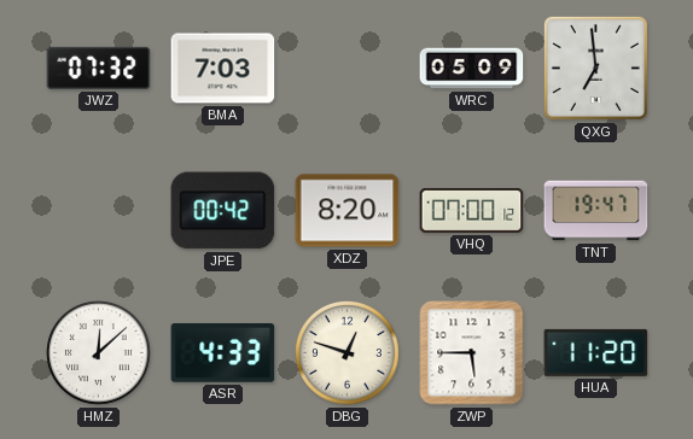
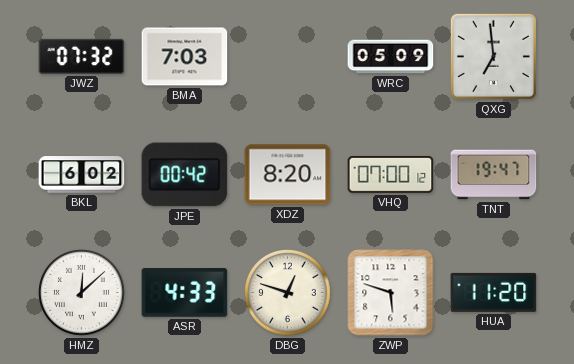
BKL: none -> 6:02 (82, 175)
ZWP: 5:45 -> 5:48 (391, 293)
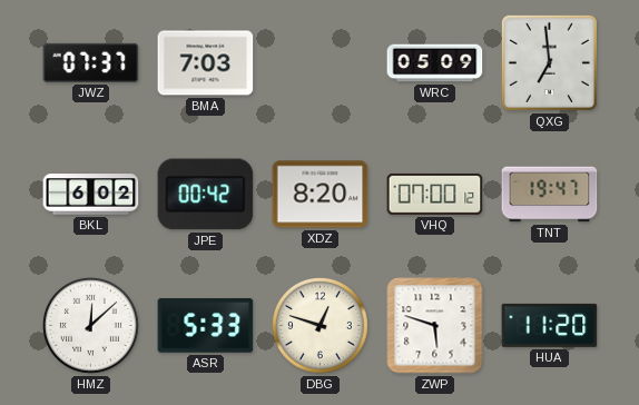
JWZ: 07:32 -> 07:37 (91, 62)
ASR: 4:33 -> 5:33 (206, 326)
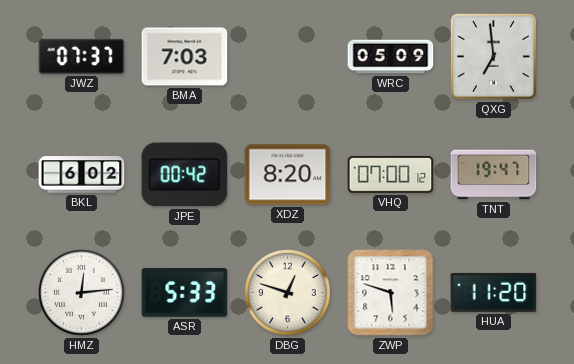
HMZ: 12:08 -> 12:14 (82, 293)
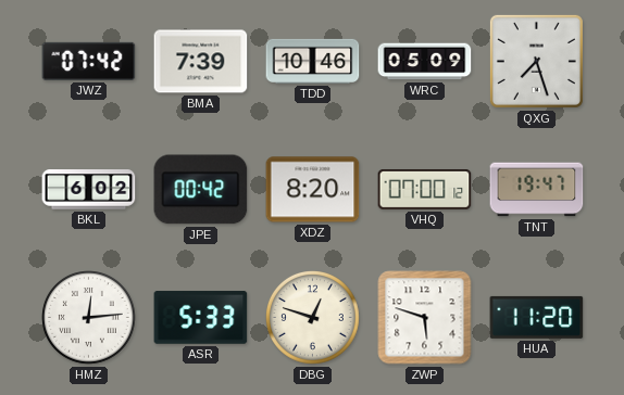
JWZ: 07:37 -> 07:42 (89, 61)
BMA: 7:03 -> 7:39 (201, 62)
TDD: none -> 10:46 (313, 61)
QXG: 6:59 -> 7:27 (536, 61)
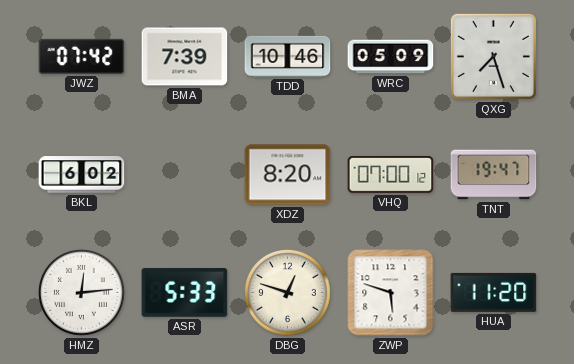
JPE: 00:42 -> none (201, 190)
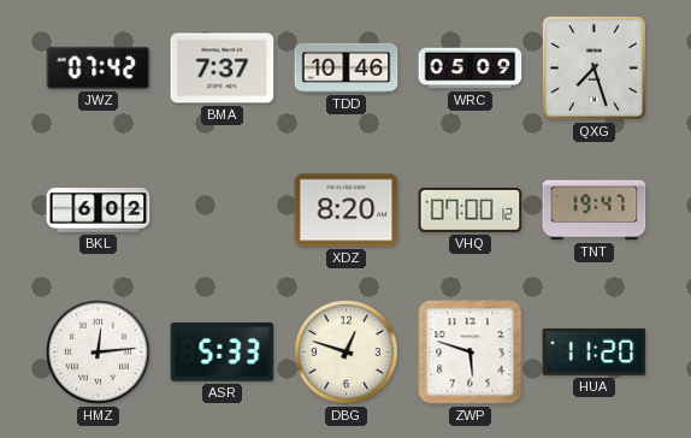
BMA: 7:39 -> 7:37 (223, 69)
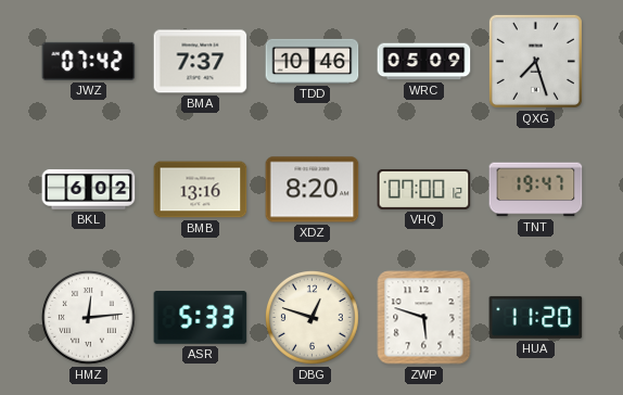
BMB: none -> 13:16 (201, 190)
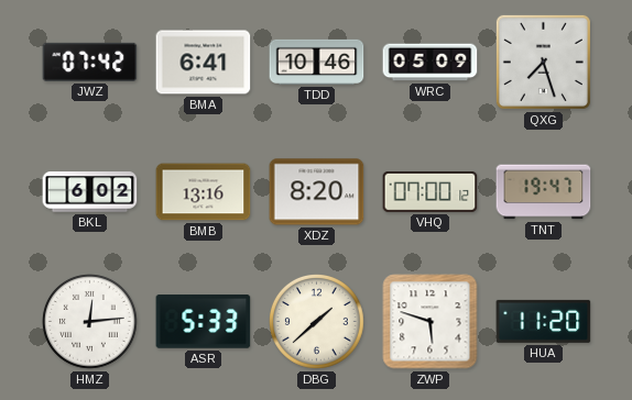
BMA: 7:37 -> 6:41 (204, 63)
DBG: 12:48 -> 1:38 (317, 322)
